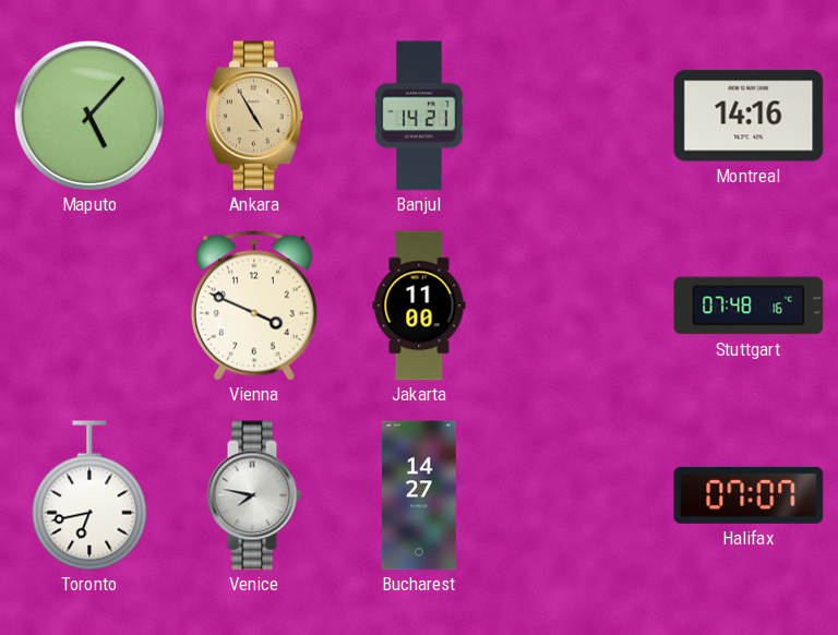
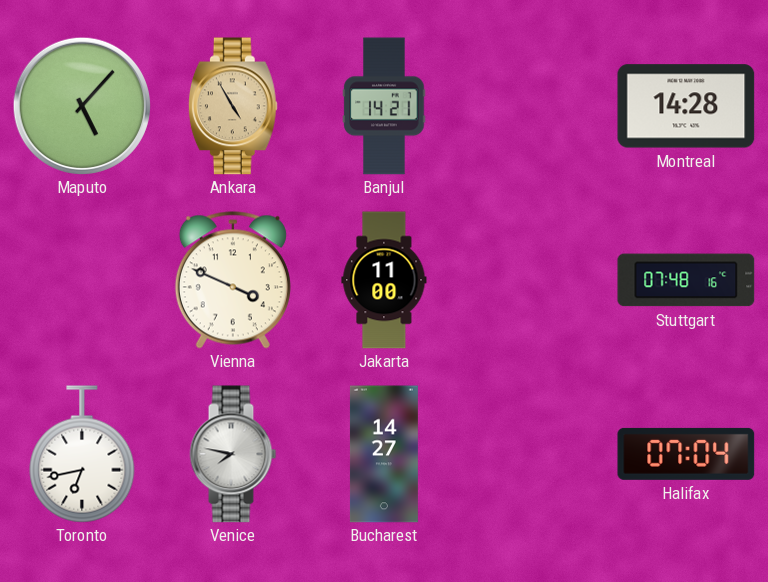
Montreal: 14:16 -> 14:28 (686, 106)
Halifax: 07:07 -> 07:04 (686, 454)
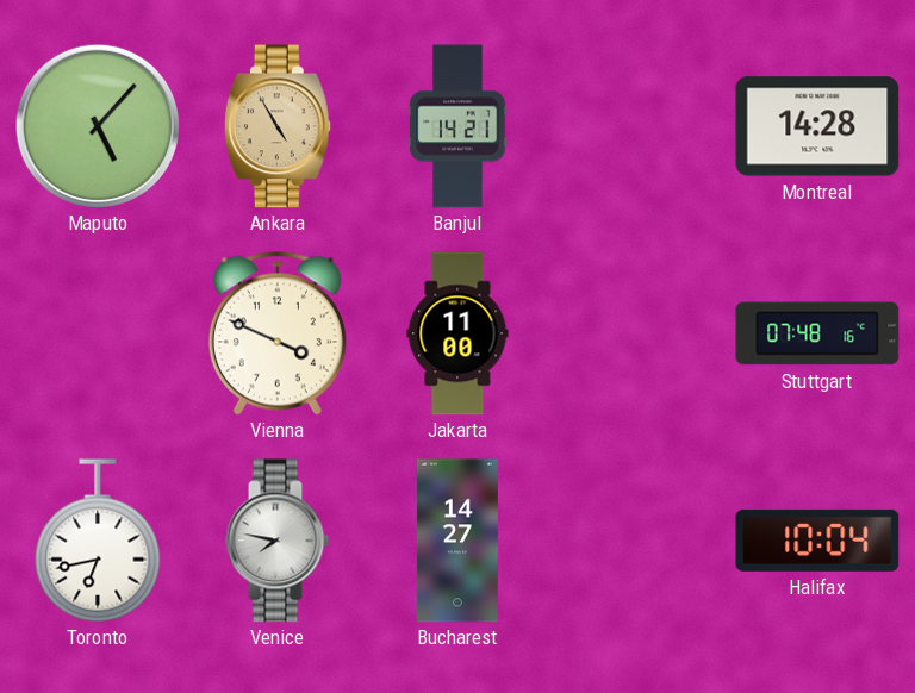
Halifax: 07:04 -> 10:04 (817, 541)
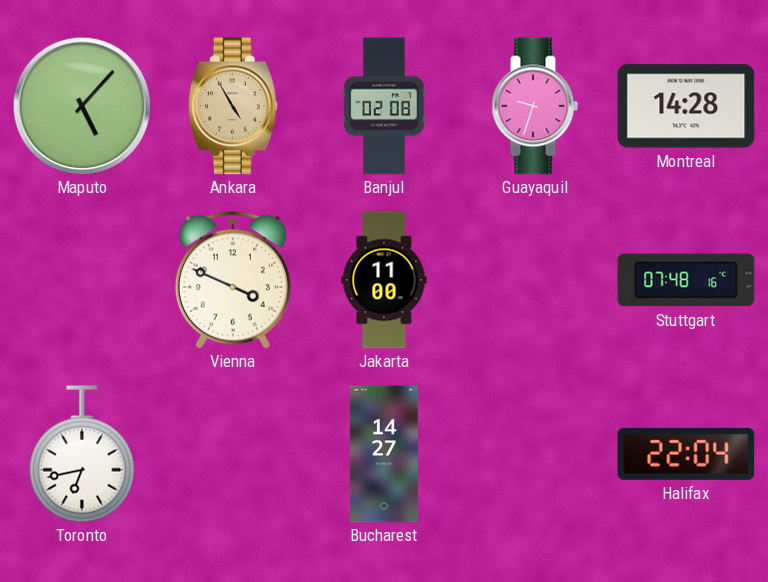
Banjul: 14:21 -> 02:08 (384, 106)
Guayaquil: none -> 9:33 (535, 106)
Venice: 7:47 -> none (278, 541)
Halifax: 10:04 -> 22:04 (686, 454)
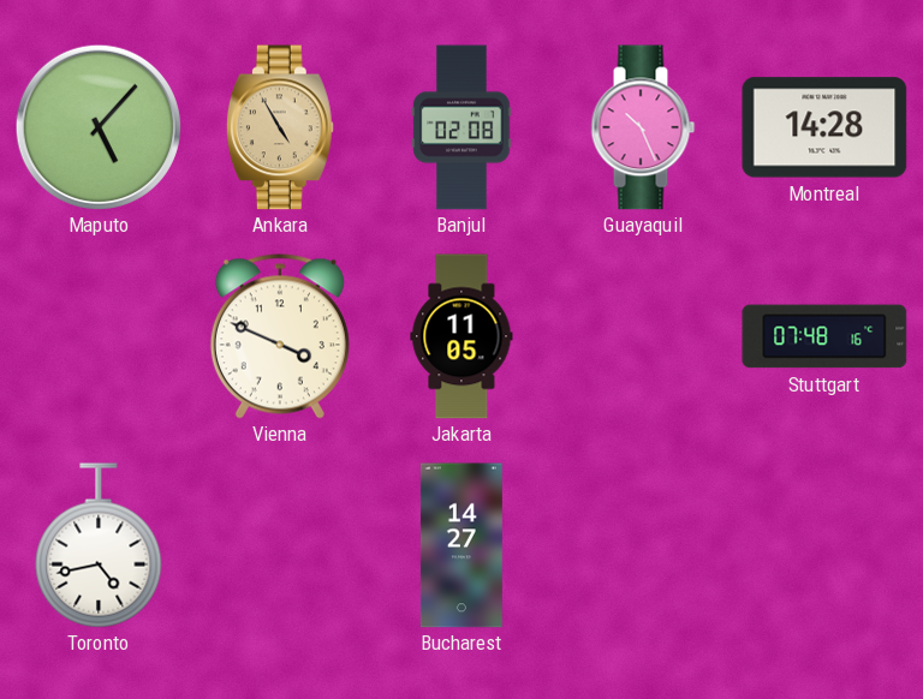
Guayaquil: 9:33 -> 10:26 (643, 127)
Jakarta: 11:00 -> 11:05 (461, 336)
Toronto: 6:43 -> 4:43 (99, 545)
Halifax: 22:04 -> none (686, 454)
